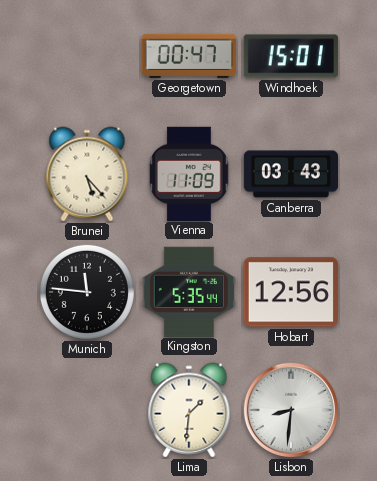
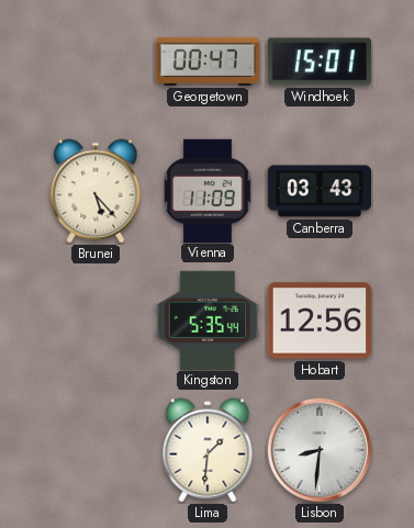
Munich: 11:46 -> none (87, 292)
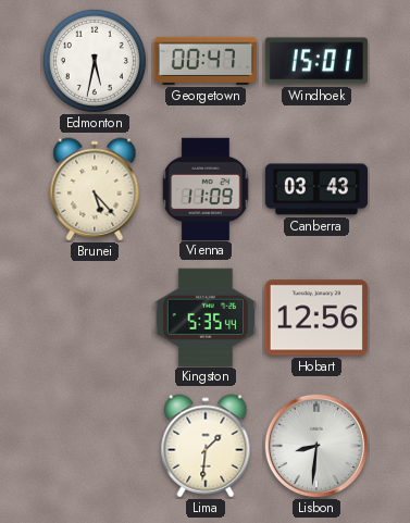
Edmonton: none -> 5:32 (95, 61)
